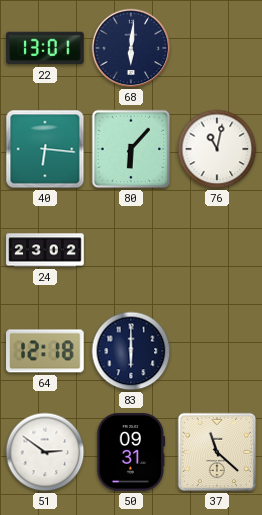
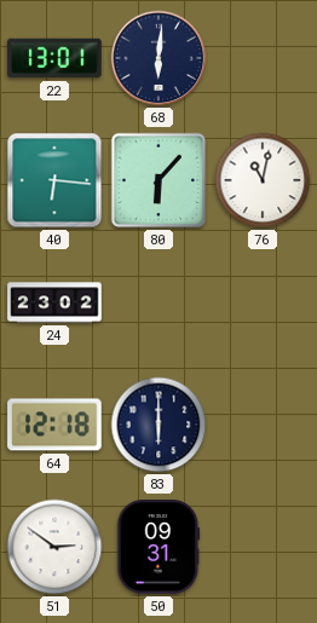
37: 11:22 -> none (217, 452)
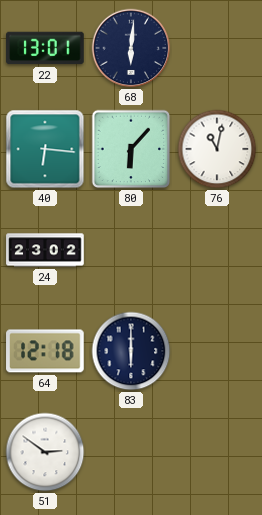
50: 09:31 -> none (158, 547)
